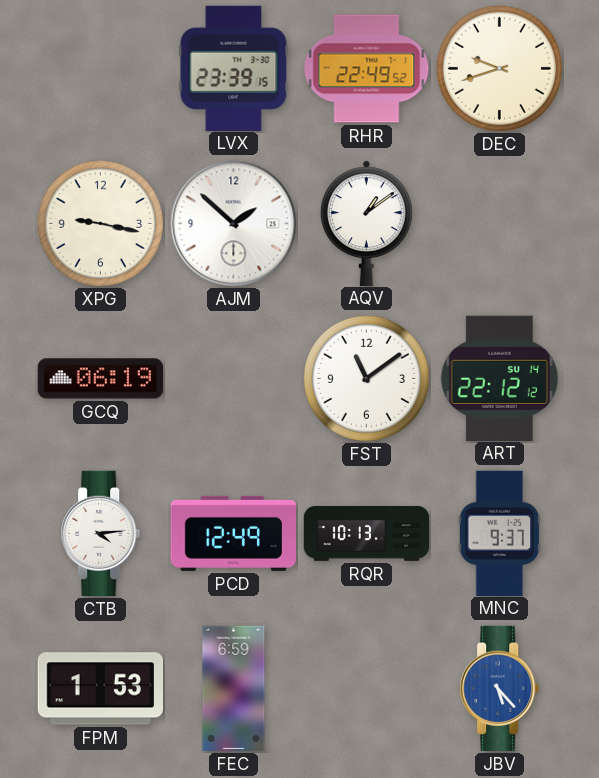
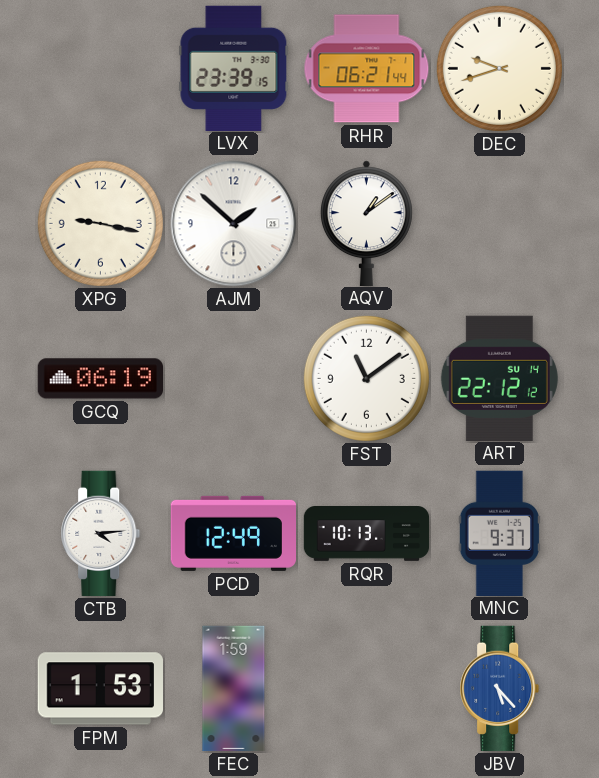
RHR: 22:49 -> 06:21 (367, 69)
FEC: 6:59 -> 1:59 (234, 689)
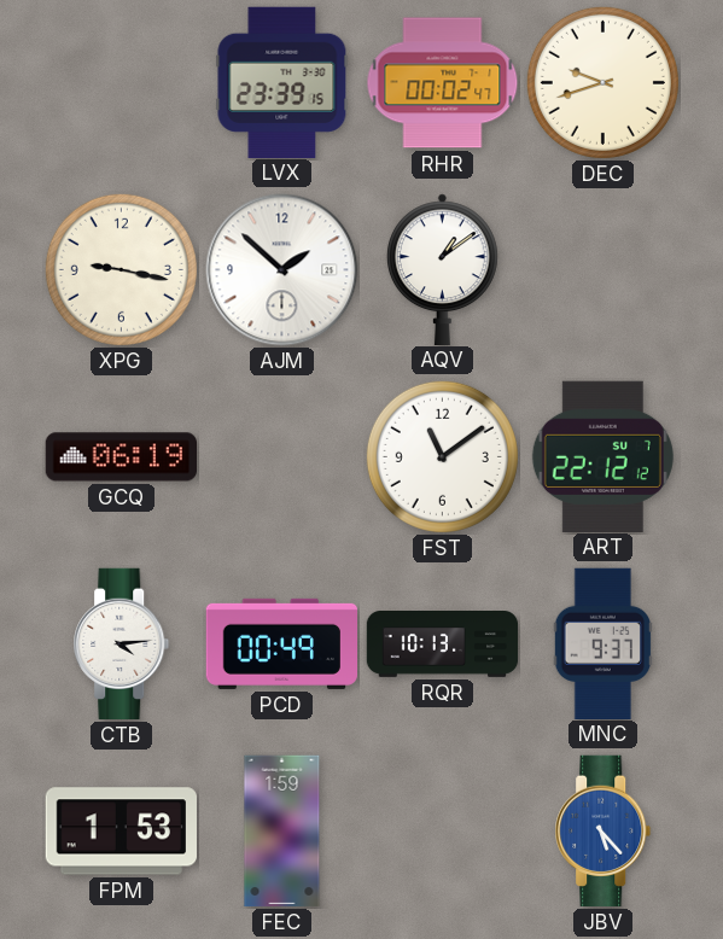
RHR: 06:21 -> 00:02 (443, 83)
ART date: SU 14 -> SU 7 (602, 456)
PCD: 12:49 -> 00:49 (281, 643)
